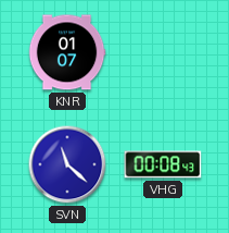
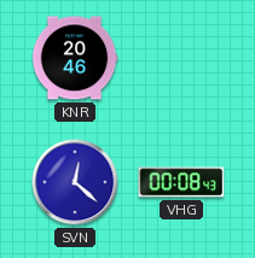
KNR: 01:07 -> 20:46 (75, 58)
SVN: 11:22 -> 12:22 (75, 182)
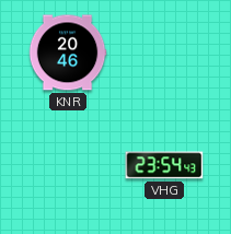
SVN: 12:22 -> none (75, 182)
VHG: 00:08 -> 23:54 (164, 165)
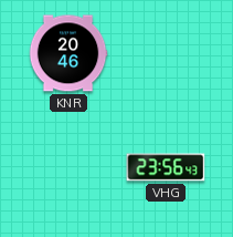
VHG: 23:54 -> 23:56 (166, 167)
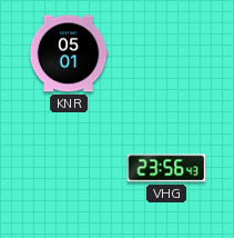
KNR: 20:46 -> 05:01 (69, 53)
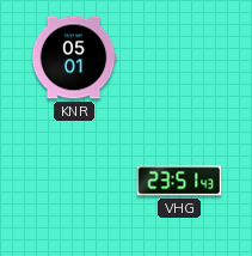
VHG: 23:56 -> 23:51 (179, 181)
